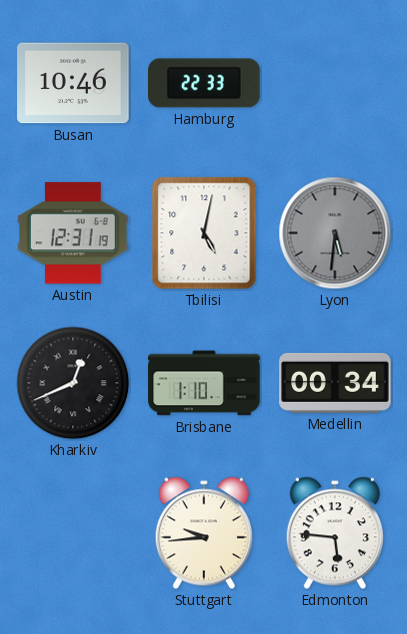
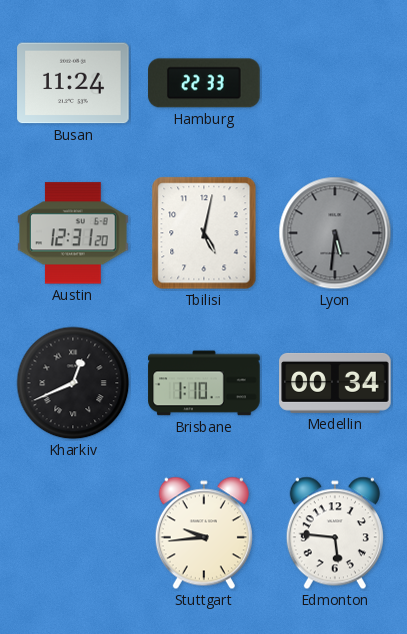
Busan: 10:46 -> 11:24 (73, 83)
Austin: 12:31:19 -> 12:31:20 (73, 233)
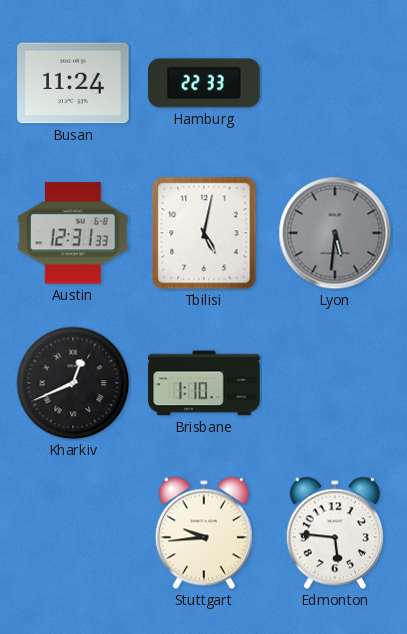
Austin: 12:31:20 -> 12:31:33 (73, 233)
Medellin: 00:34 -> none (335, 383)
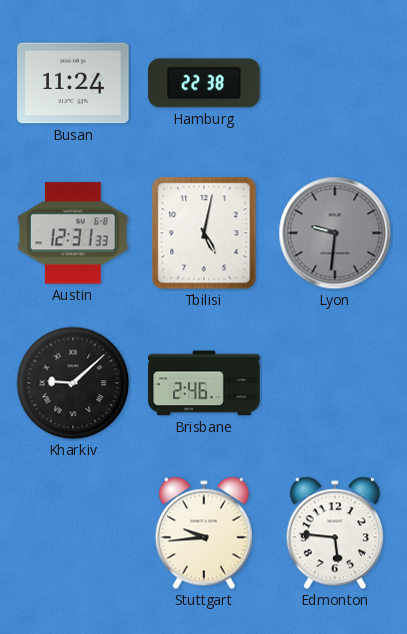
Hamburg: 22:33 -> 22:38 (204, 83)
Lyon: 5:31 -> 9:31 (335, 233)
Kharkiv: 12:41 -> 9:08 (73, 383)
Brisbane: 1:10 -> 2:46 (204, 383)
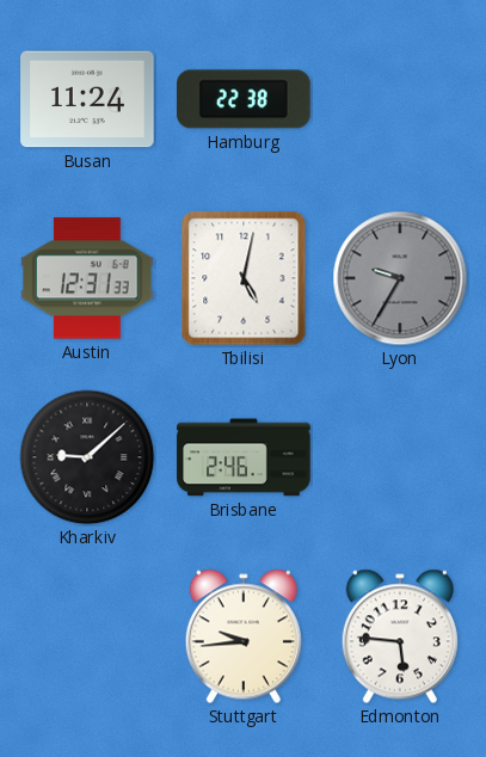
Lyon: 9:31 -> 9:35 (400, 278)
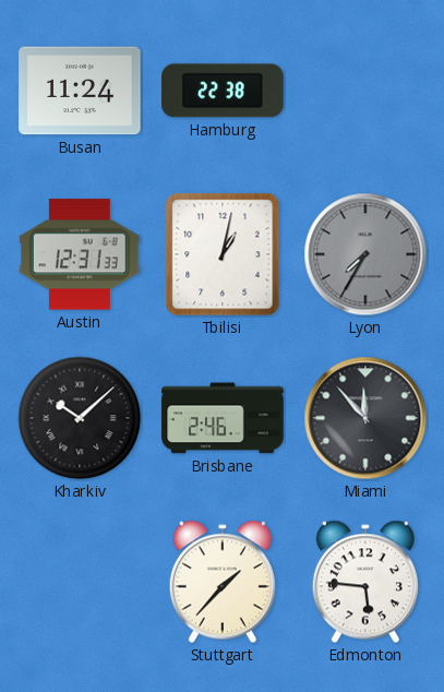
Tbilisi: 5:02 -> 1:02 (223, 254)
Lyon: 9:35 -> 7:35 (365, 254)
Kharkiv: 9:08 -> 10:08 (80, 418)
Miami: none -> 11:53 (365, 418)
Stuttgart: 9:44 -> 1:37 (223, 582)
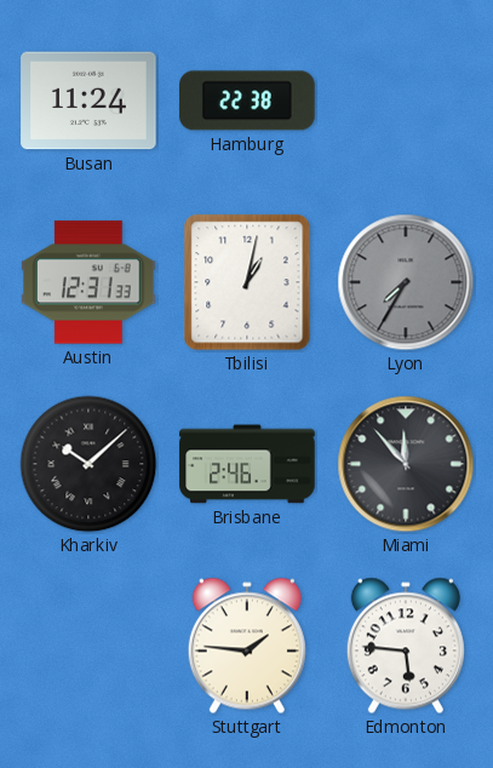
Stuttgart: 1:37 -> 1:46 (247, 646)
